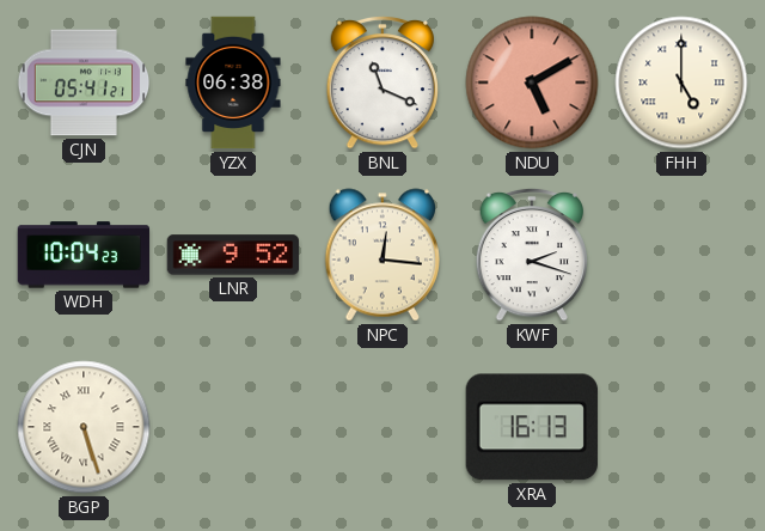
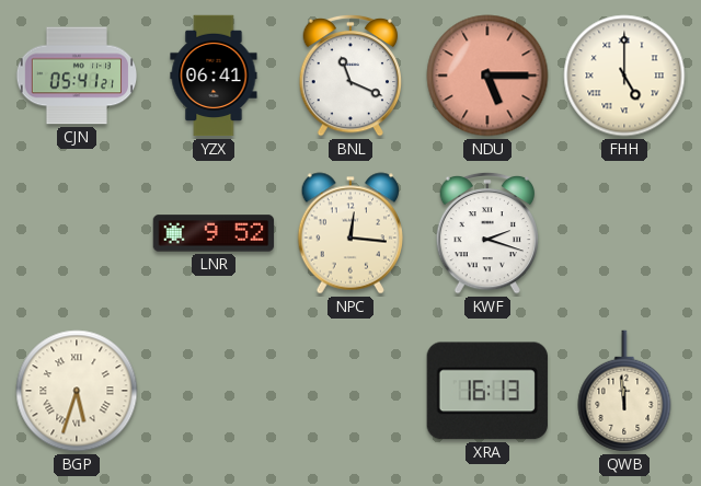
YZX: 06:38 -> 06:41 (214, 76)
NDU: 5:10 -> 5:15 (487, 76)
WDH: 10:04 -> none (84, 255)
BGP: 5:27 -> 5:33 (77, 391)
QWB: none -> 11:59 (624, 391)
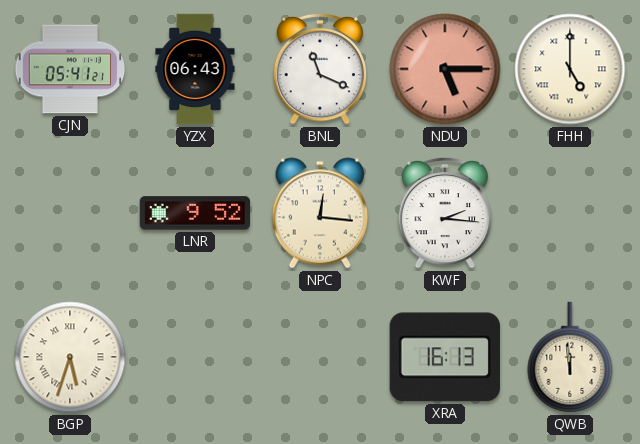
YZX: 06:41 -> 06:43 (195, 69)
KWF: 2:18 -> 2:16 (445, 213)
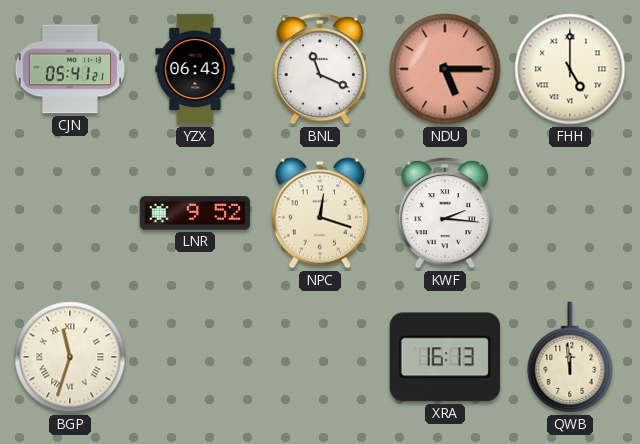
NPC: 12:16 -> 12:18 (319, 213)
BGP: 5:33 -> 11:33 (70, 357)
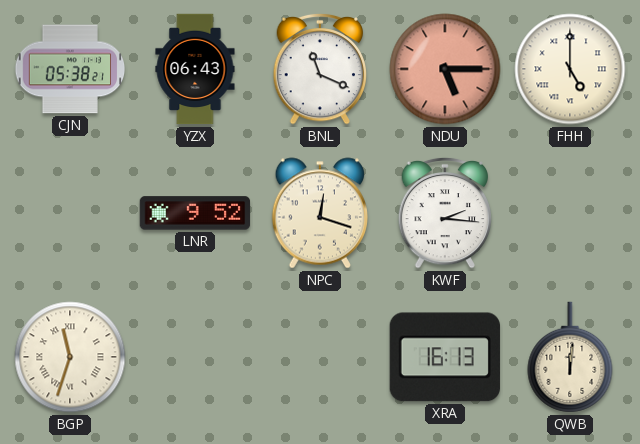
CJN: 05:41 -> 05:38 (70, 69)
QWB: 11:59 -> 12:01 (570, 357)
